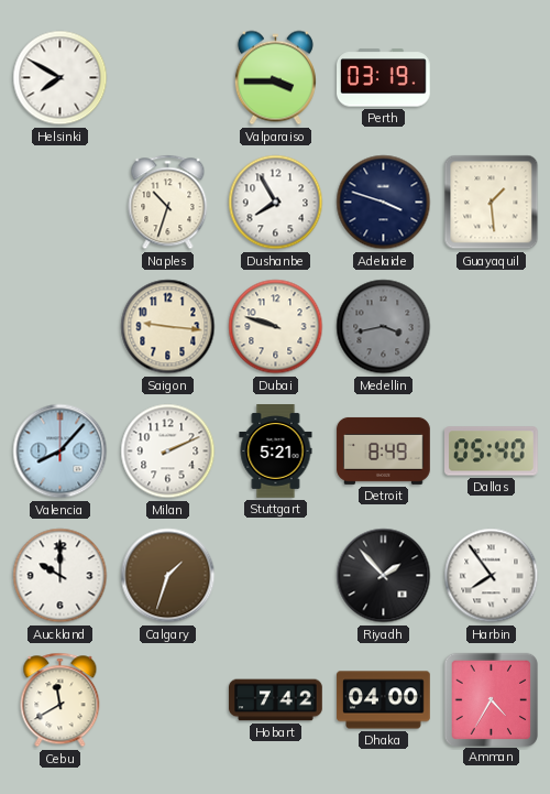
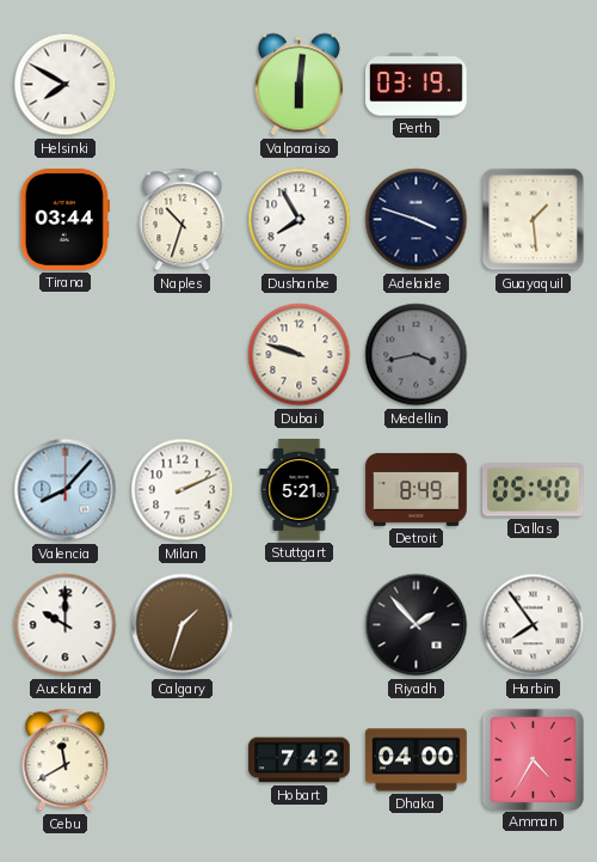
Valparaiso: 3:45 -> 6:01 (298, 85)
Tirana: none -> 03:44 (64, 220)
Saigon: 9:16 -> none (168, 327)
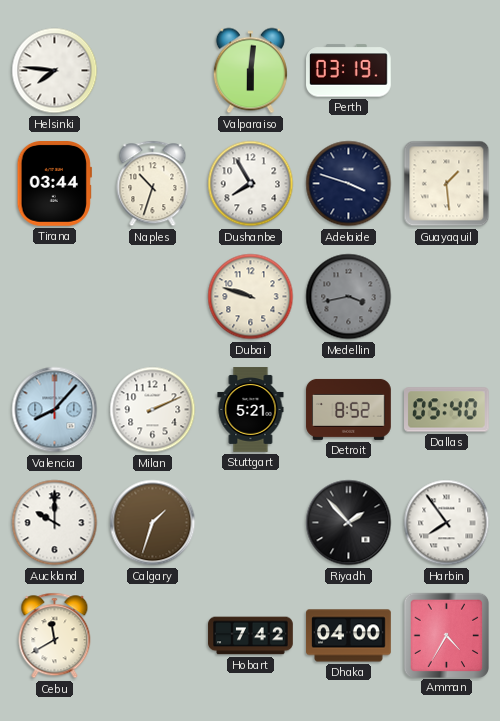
Helsinki: 7:50 -> 7:46 (55, 71)
Detroit: 8:49 -> 8:52 (349, 409)
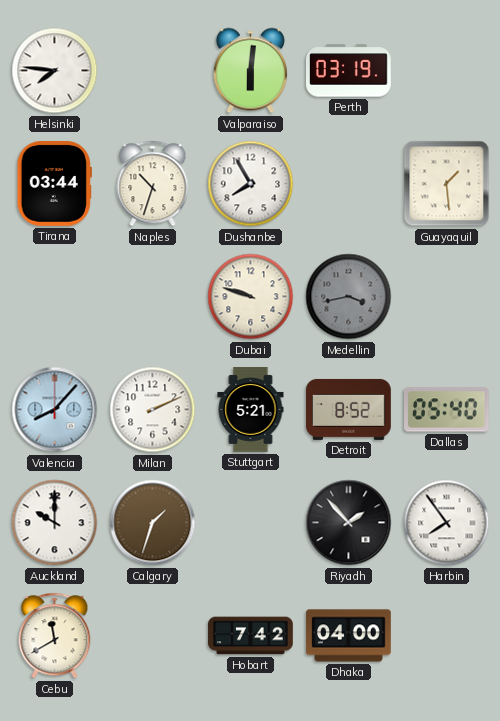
Adelaide: 3:48 -> none (349, 184)
Amman: 4:35 -> none (446, 635)
